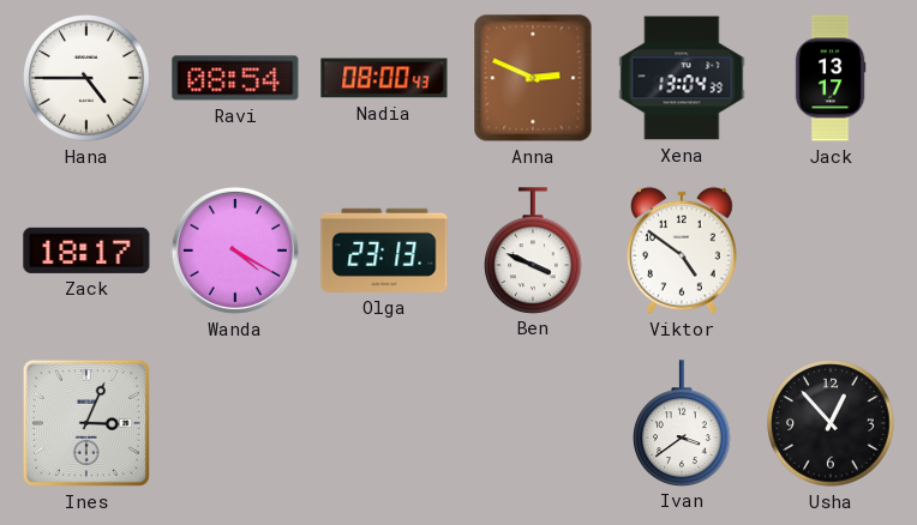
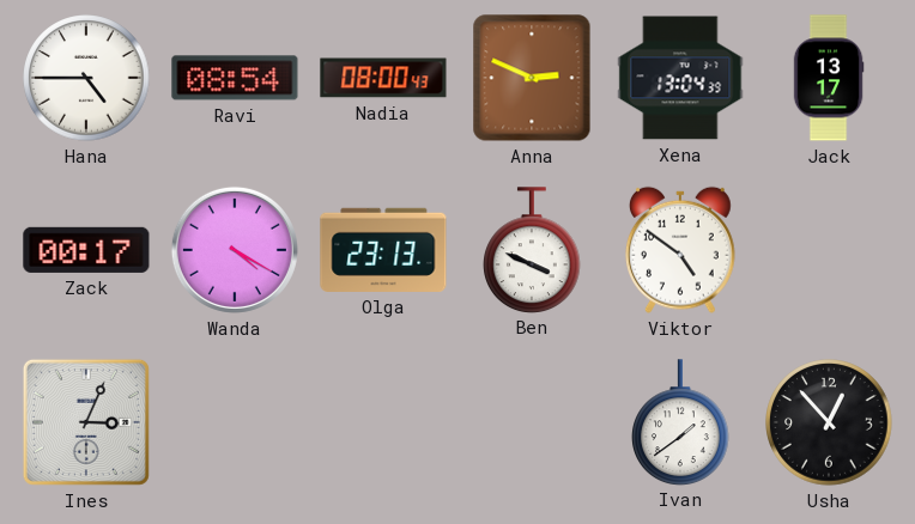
Zack: 18:17 -> 00:17 (86, 250)
Ivan: 3:39 -> 1:39 (681, 422)
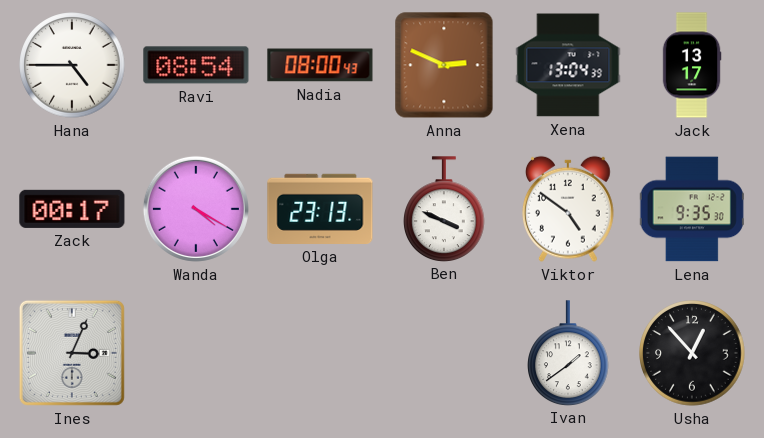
Lena: none -> 9:35 (692, 209)
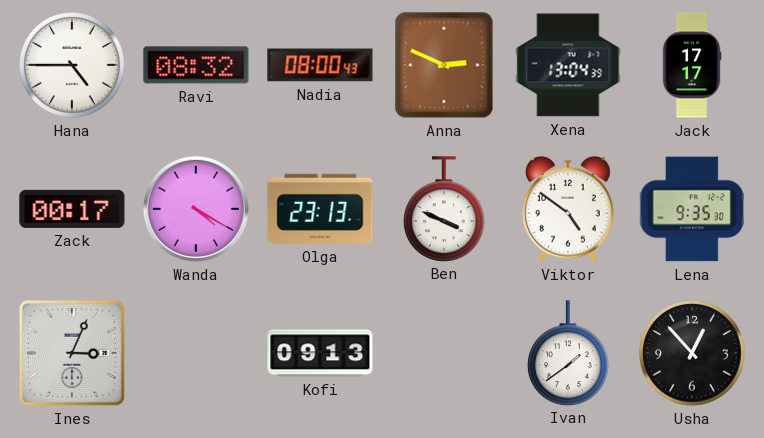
Ravi: 08:54 -> 08:32 (196, 65)
Jack: 13:17 -> 17:17 (692, 65)
Kofi: none -> 09:13 (320, 353)
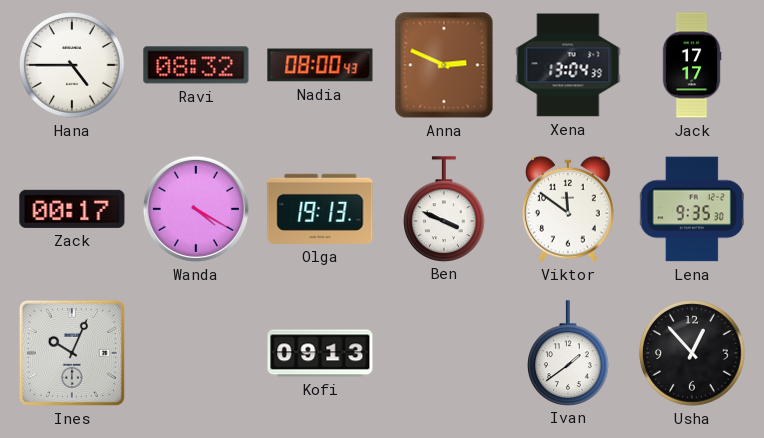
Olga: 23:13 -> 19:13 (320, 209)
Viktor: 4:51 -> 11:51 (568, 209)
Ines: 3:04 -> 10:04 (72, 353)
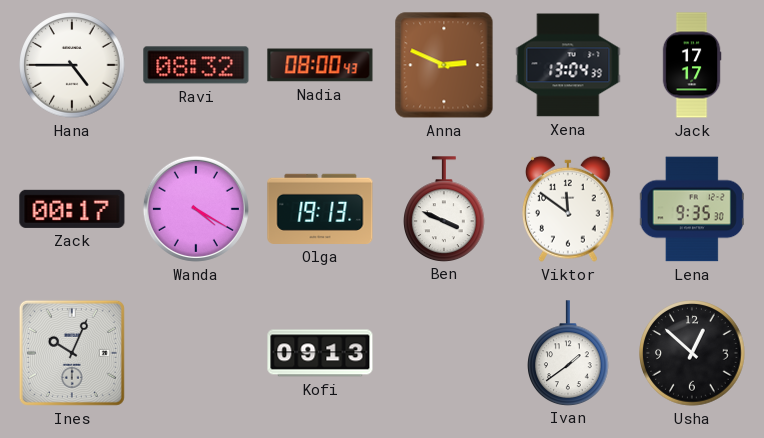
Usha: 12:53 -> 12:52 (692, 353)
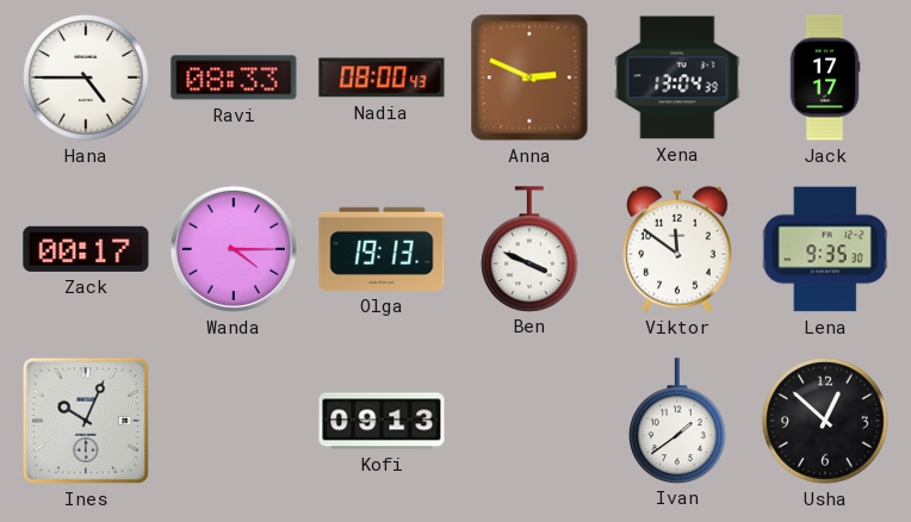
Ravi: 08:32 -> 08:33 (234, 77)
Wanda: 4:20 -> 4:15 (234, 249)
